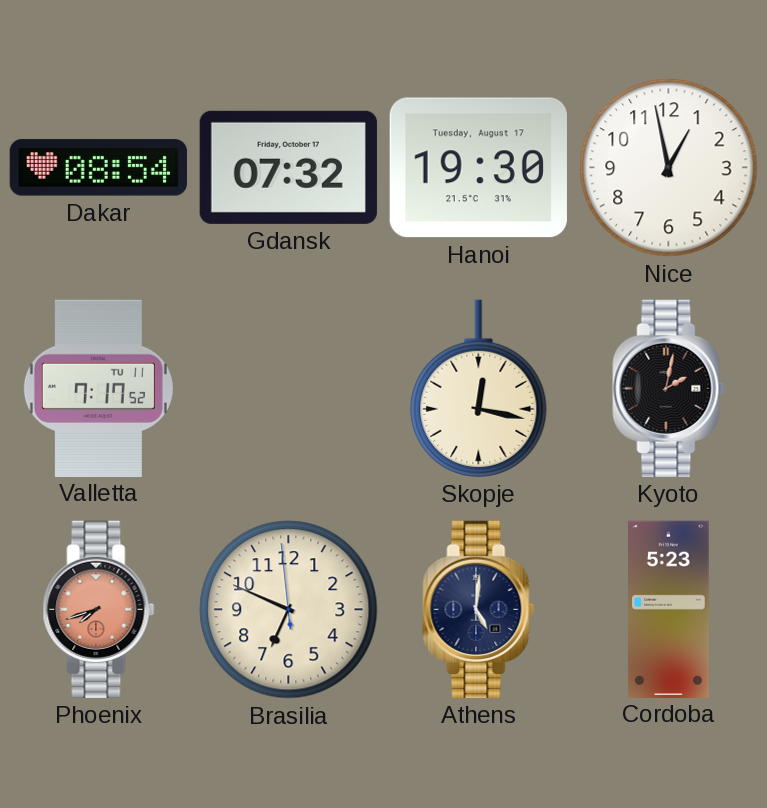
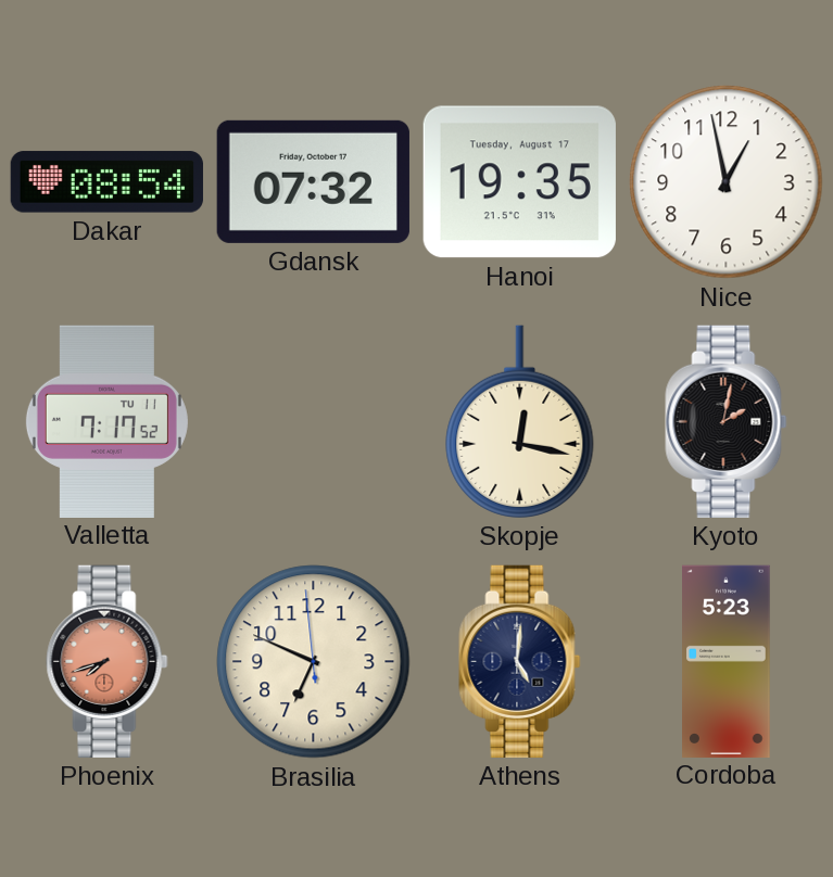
Hanoi: 19:30 -> 19:35 (519, 182)
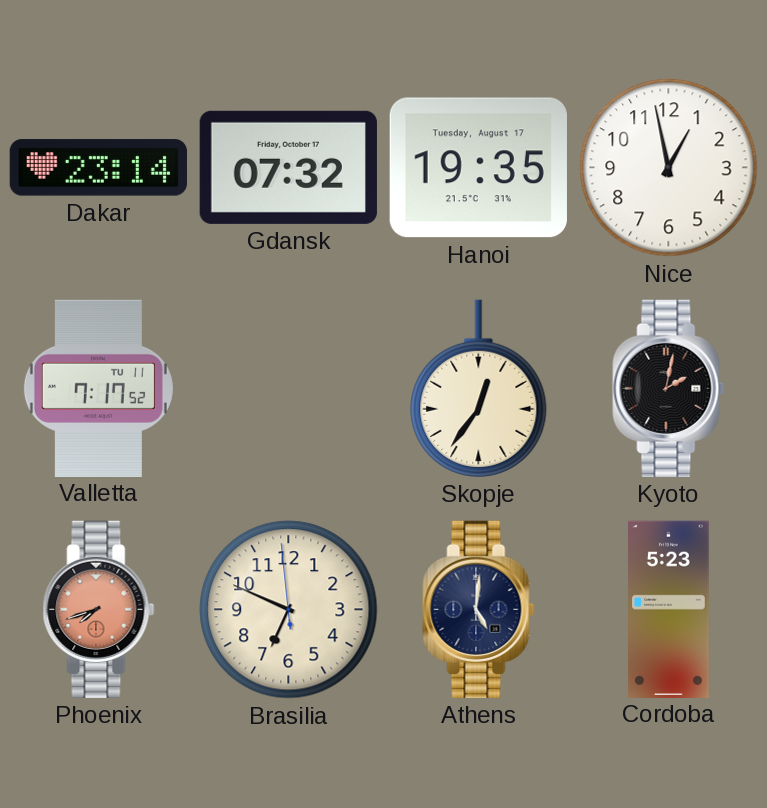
Dakar: 08:54 -> 23:14 (98, 168)
Skopje: 12:17 -> 12:36 (479, 388)
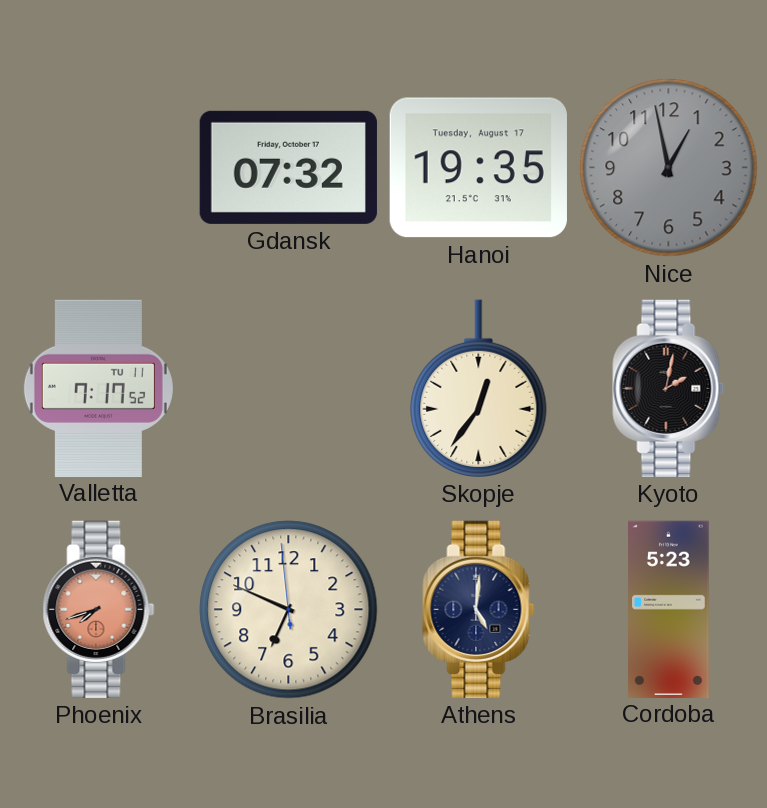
Dakar: 23:14 -> none (98, 168)
Nice dial: white -> grey (669, 168)
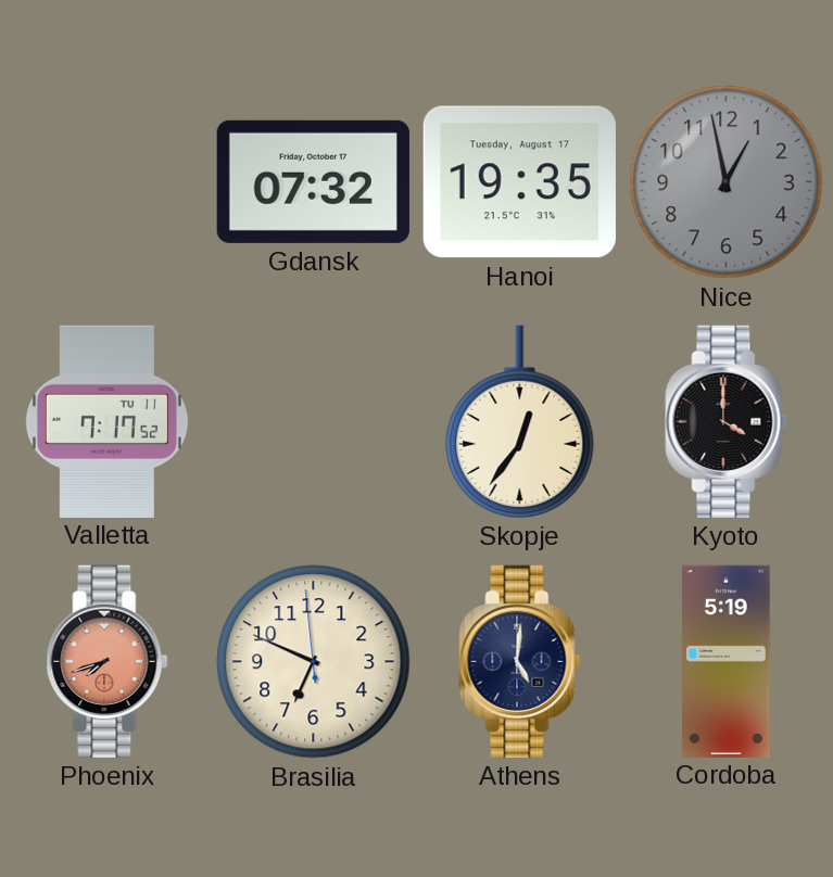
Kyoto: 2:02 -> 4:00 (727, 421)
Cordoba: 5:23 -> 5:19 (727, 661)
